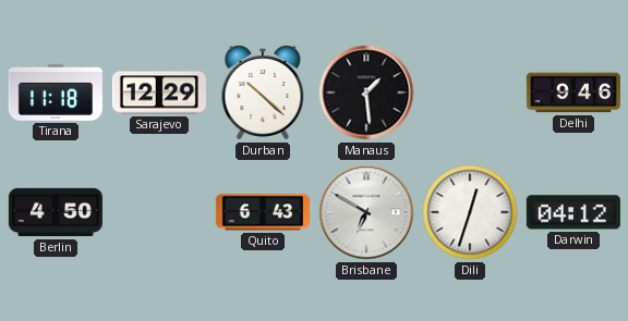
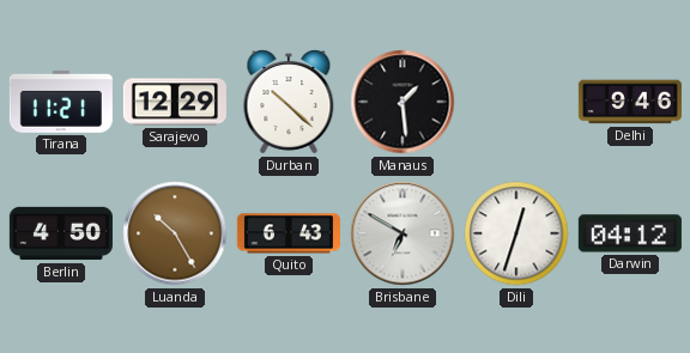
Tirana: 11:18 -> 11:21 (61, 102)
Luanda: none -> 10:25 (175, 233)
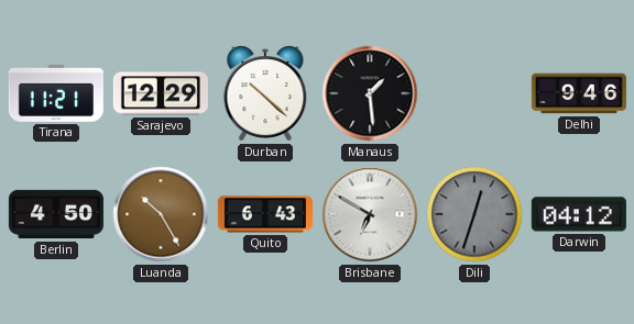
Dili dial: white -> grey (474, 214)
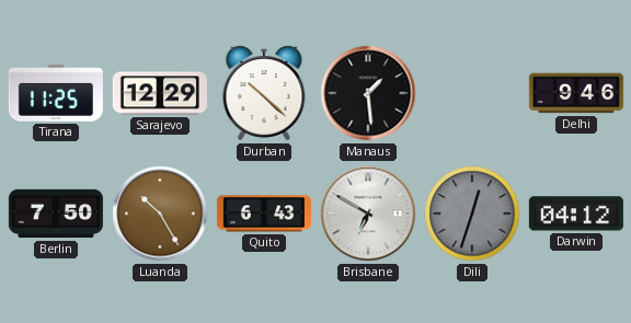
Tirana: 11:21 -> 11:25 (56, 93)
Berlin: 4:50 -> 7:50 (56, 214)
